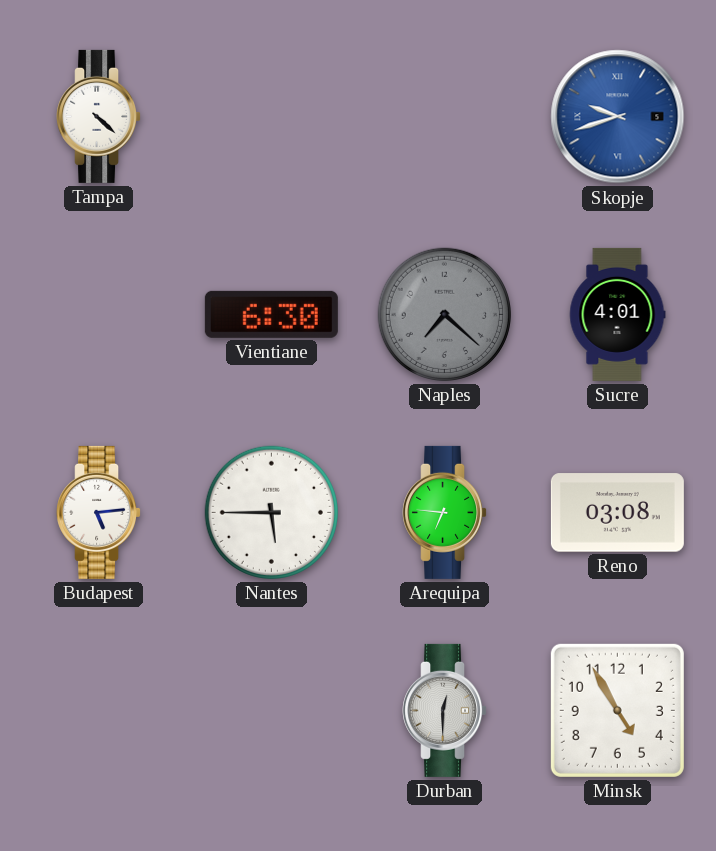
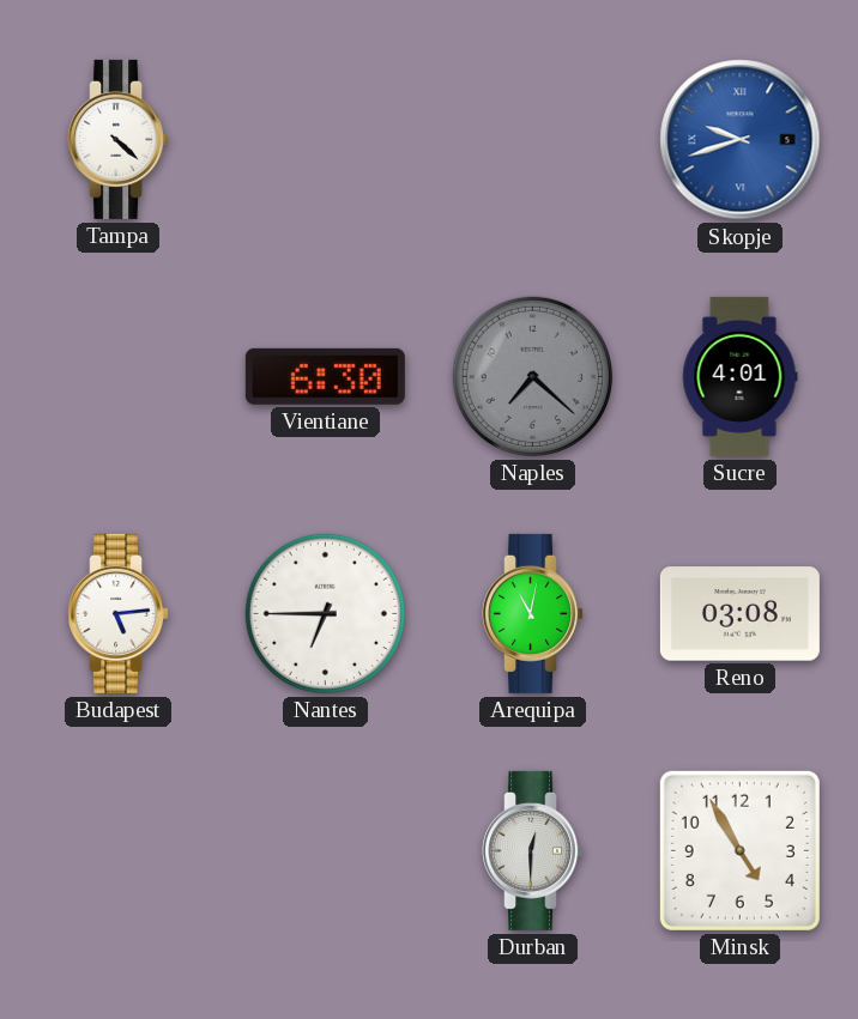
Nantes: 5:45 -> 6:45 (325, 613)
Arequipa: 6:46 -> 11:02 (533, 613)
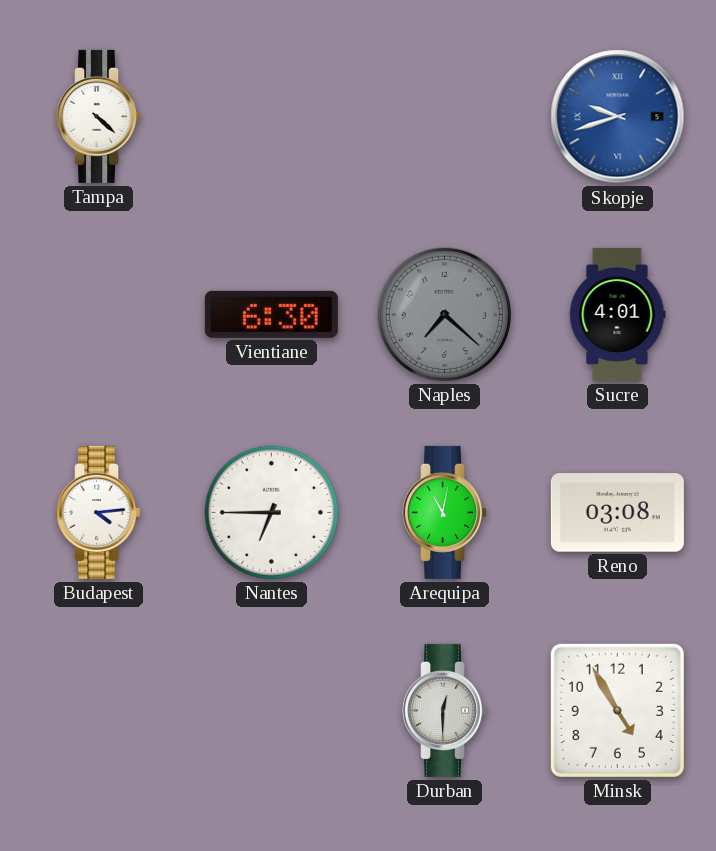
Budapest: 5:14 -> 4:14 (99, 512)
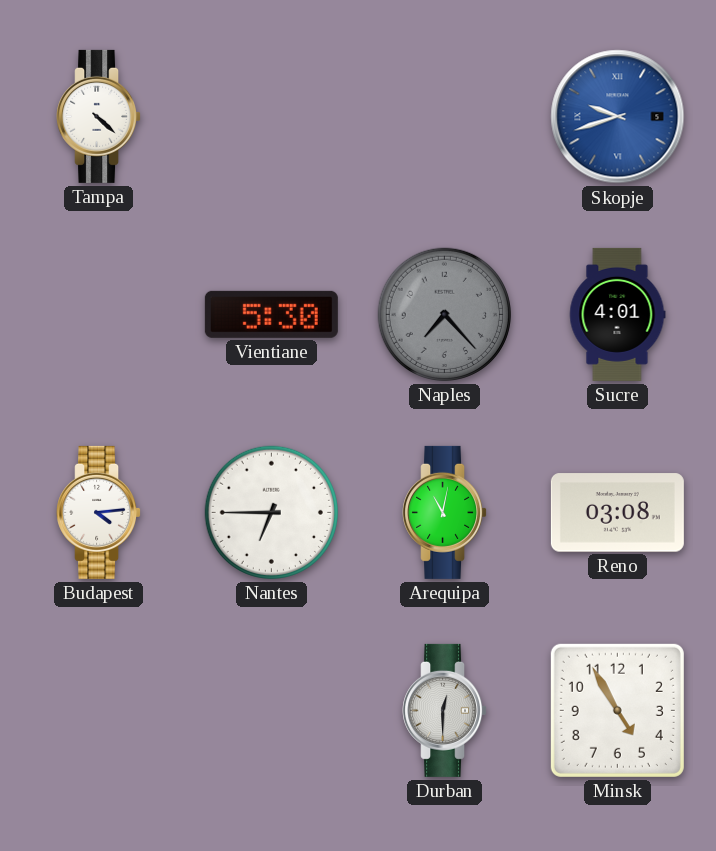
Vientiane: 6:30 -> 5:30 (271, 314)
Naples: 7:22 -> 7:23 (444, 314)
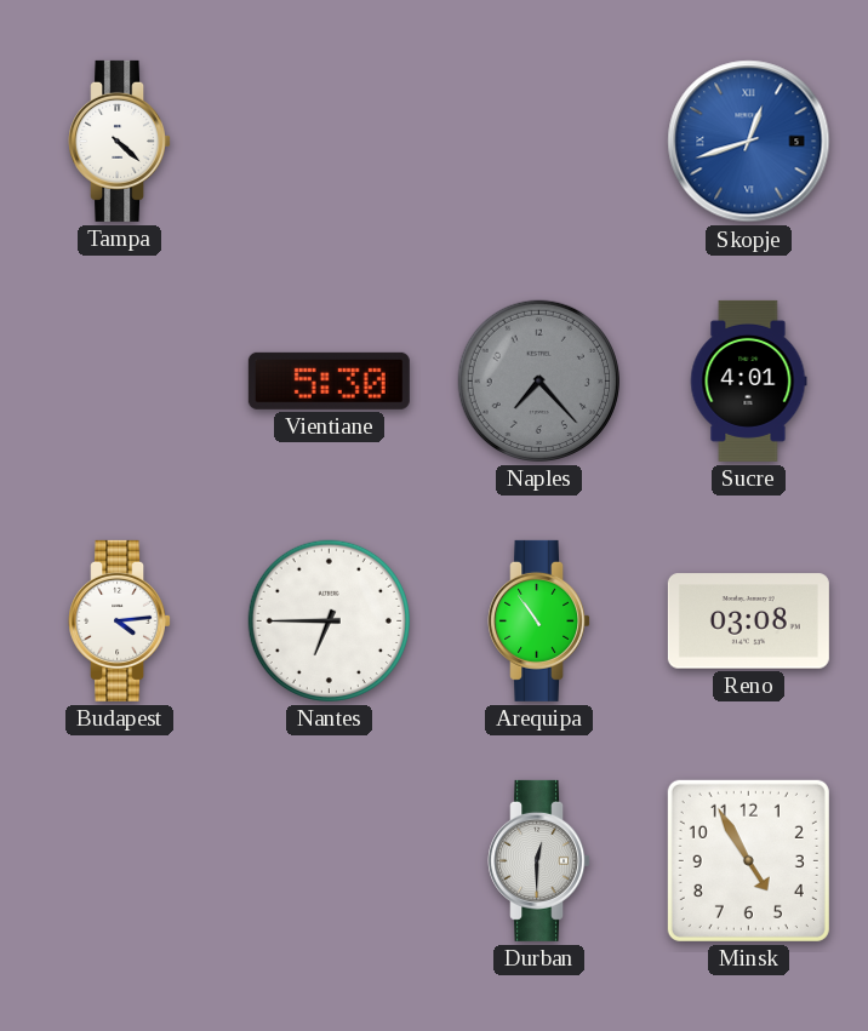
Skopje: 9:42 -> 12:42 (749, 142)
Arequipa: 11:02 -> 10:54 (539, 620)
